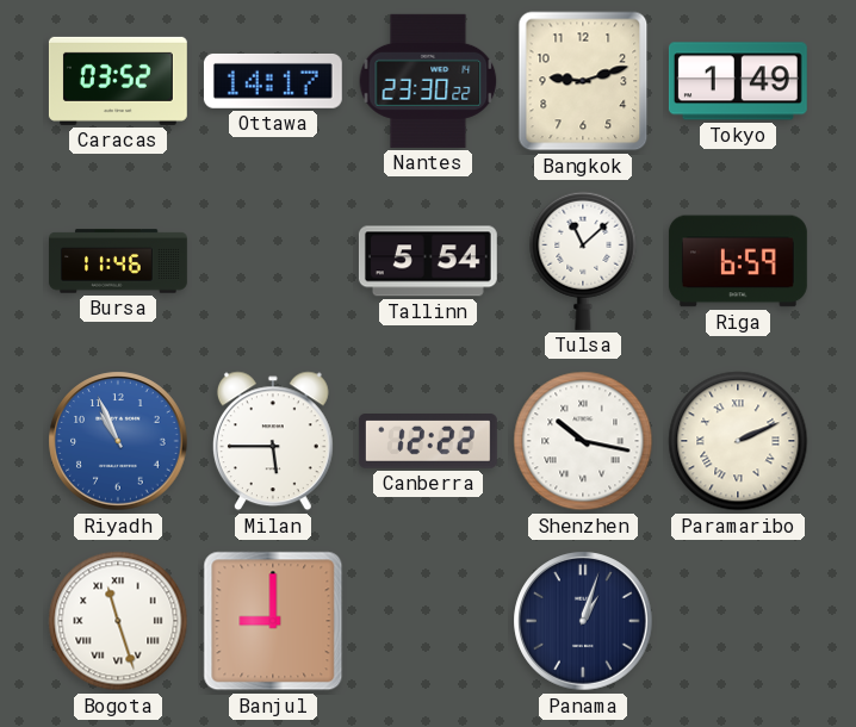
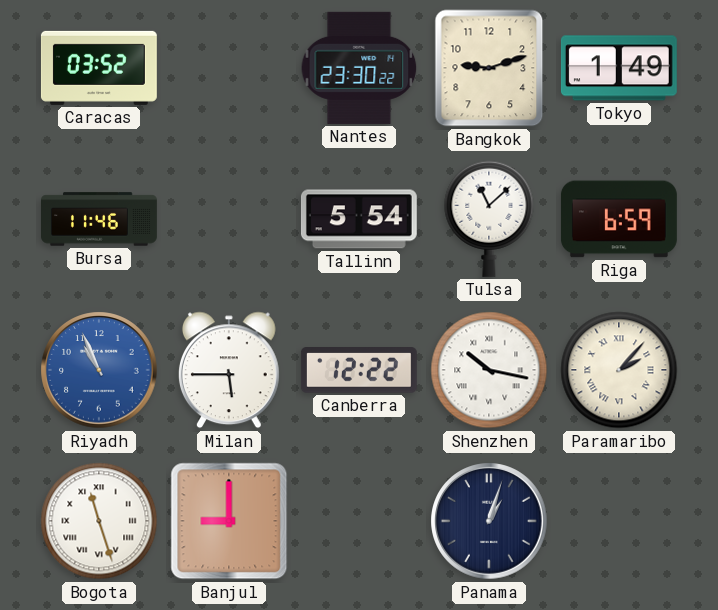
Ottawa: 14:17 -> none (273, 81)
Paramaribo: 2:11 -> 2:07 (619, 370)
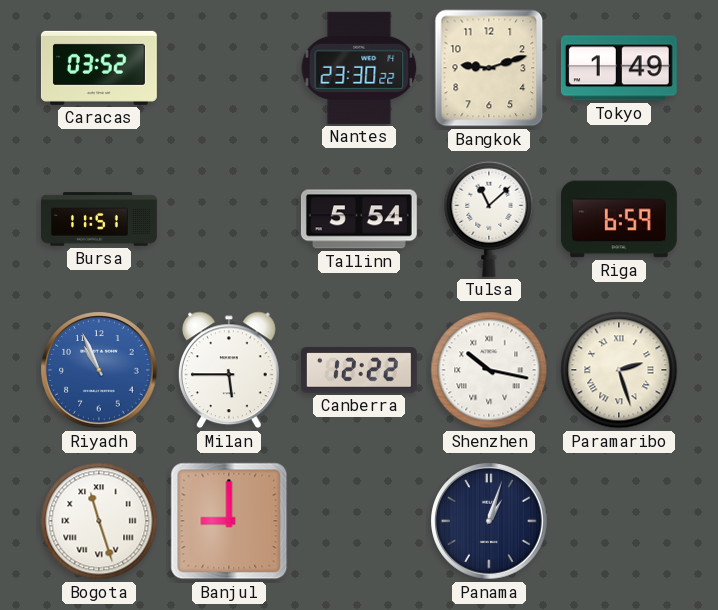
Bursa: 11:46 -> 11:51 (100, 219)
Paramaribo: 2:07 -> 2:27 (619, 370)
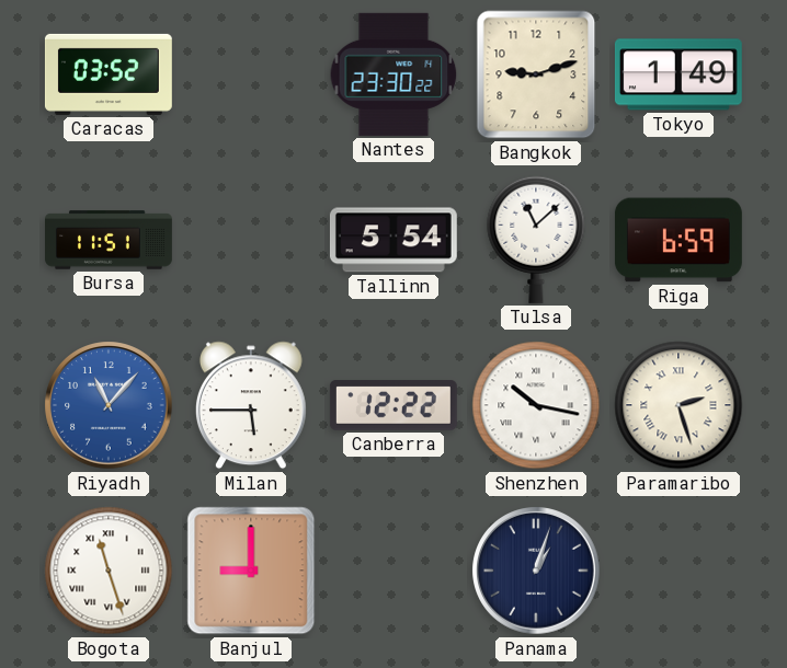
Riyadh: 10:56 -> 11:07 (109, 405)
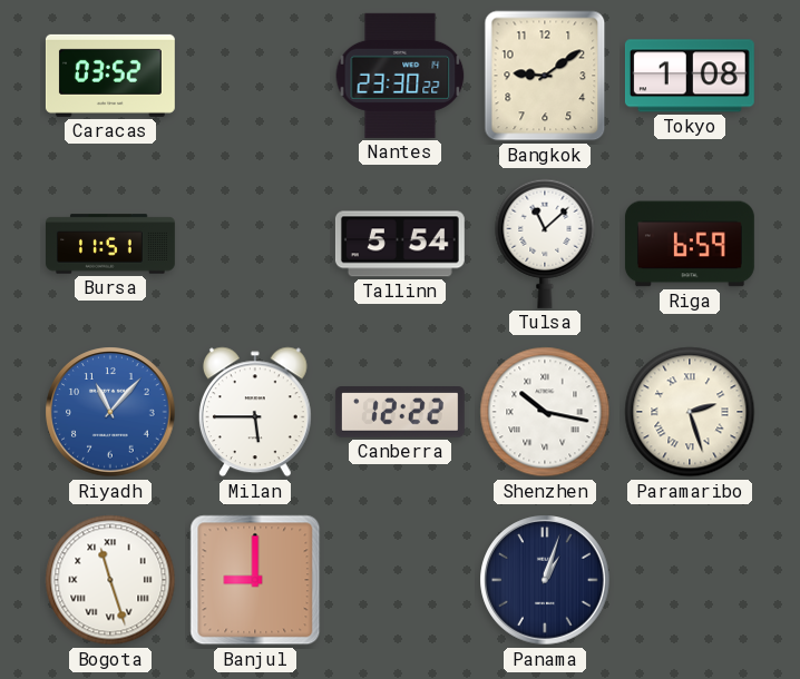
Bangkok: 9:12 -> 9:09 (545, 76)
Tokyo: 1:49 -> 1:08 (690, 76)
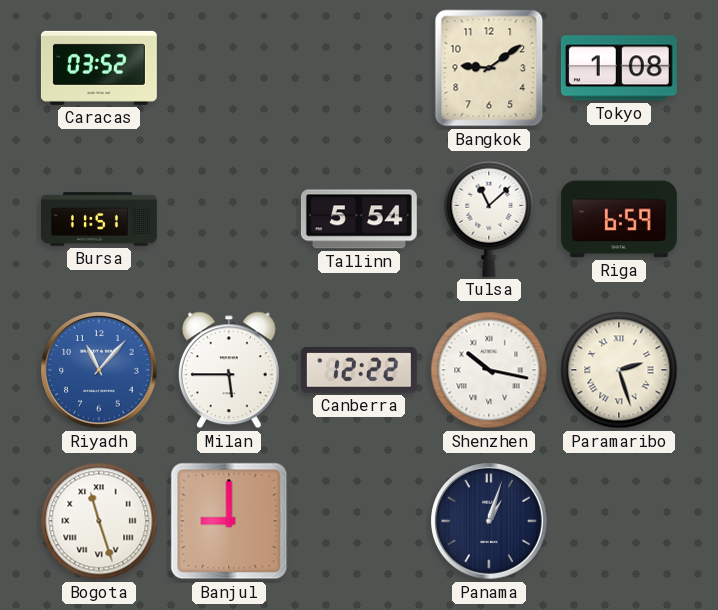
Nantes: 23:30 -> none (400, 76)
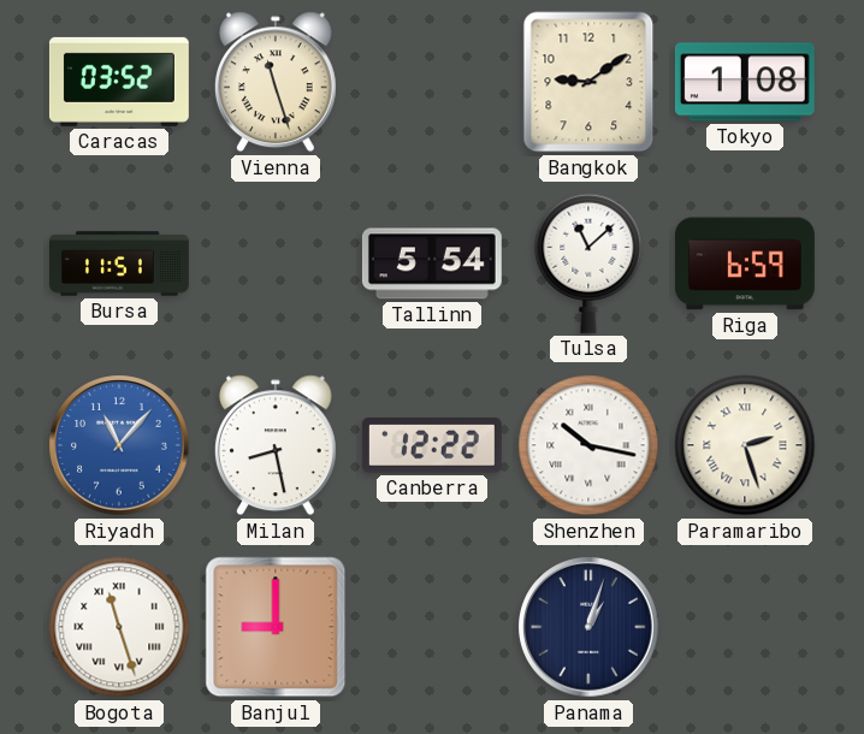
Vienna: none -> 11:27 (276, 82)
Milan: 5:45 -> 8:28 (276, 445)
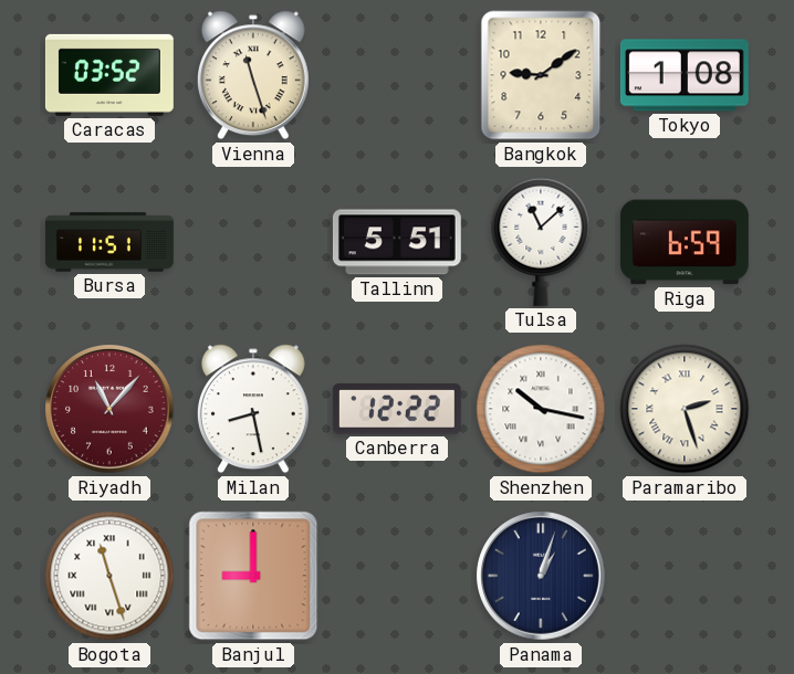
Tallinn: 5:54 -> 5:51 (397, 242)
Riyadh dial: blue -> burgundy (109, 409)
